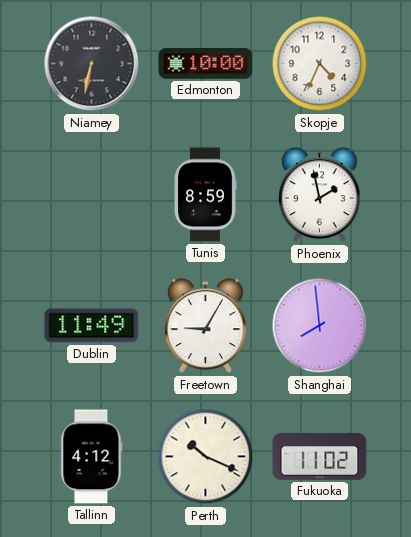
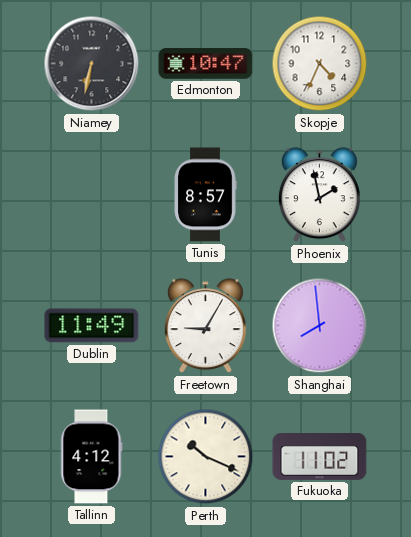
Edmonton: 10:00 -> 10:47 (206, 64)
Tunis: 8:59 -> 8:57 (205, 195)
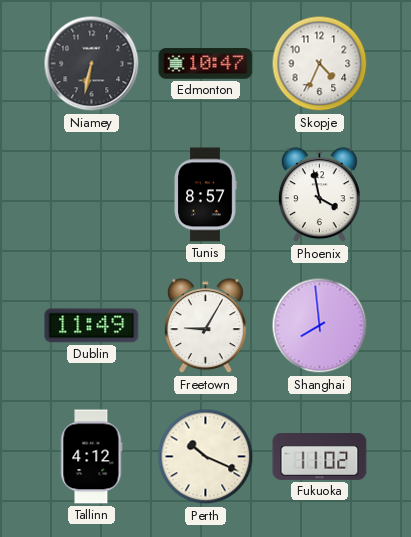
Phoenix: 1:58 -> 3:58 (319, 195)
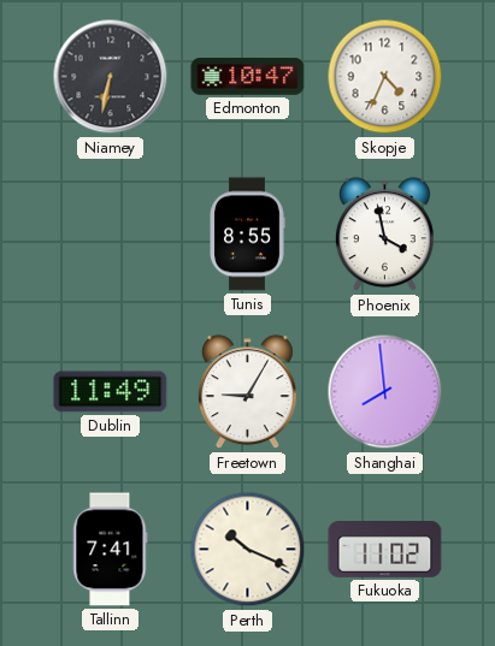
Tunis: 8:57 -> 8:55 (247, 235)
Tallinn: 4:12 -> 7:41 (111, 550)
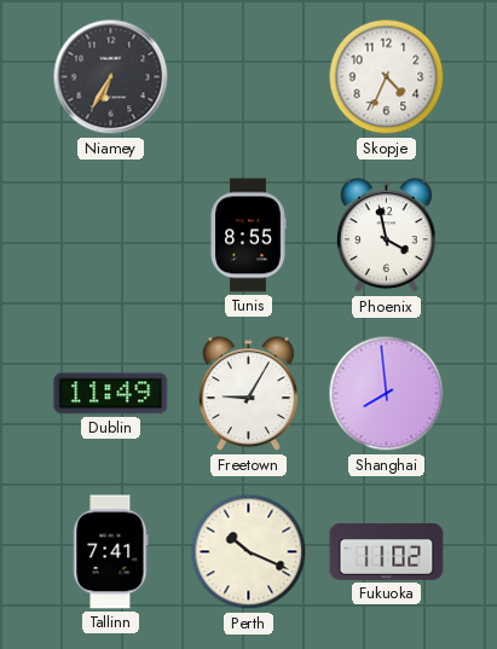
Niamey: 6:32 -> 6:35 (111, 77)
Edmonton: 10:47 -> none (248, 77)
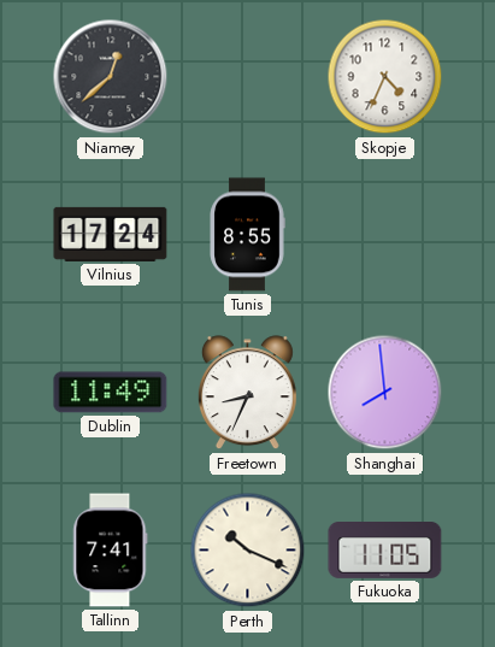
Niamey: 6:35 -> 12:38 (111, 77)
Vilnius: none -> 17:24 (111, 234)
Phoenix: 3:58 -> none (386, 236)
Freetown: 9:05 -> 8:34 (247, 393)
Fukuoka: 11:02 -> 11:05 (385, 551)
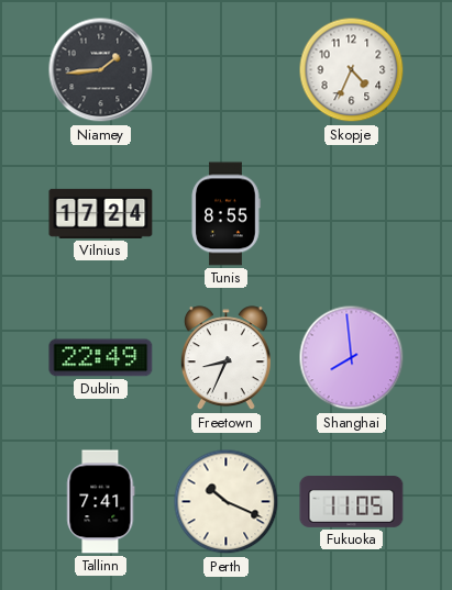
Niamey: 12:38 -> 1:44 (101, 70)
Dublin: 11:49 -> 22:49 (101, 358)
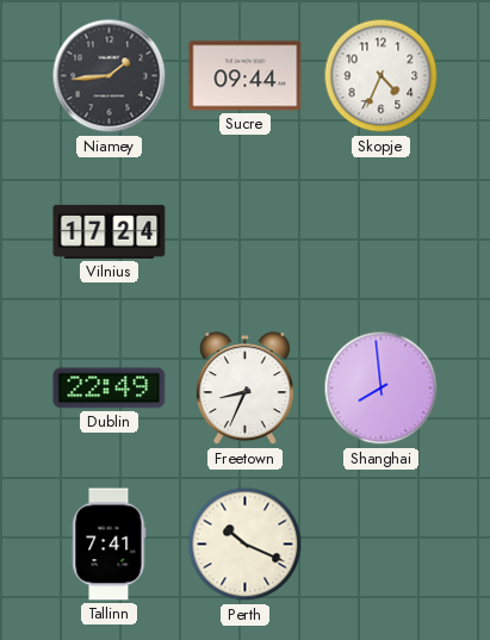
Sucre: none -> 09:44 (246, 76)
Tunis: 8:55 -> none (225, 214)
Fukuoka: 11:05 -> none (352, 502)
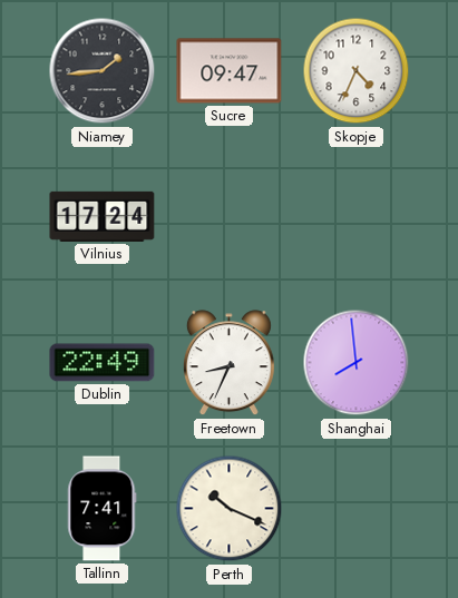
Sucre: 09:44 -> 09:47 (230, 71)
